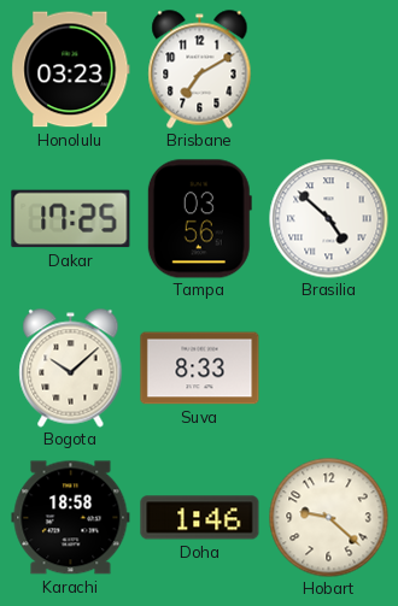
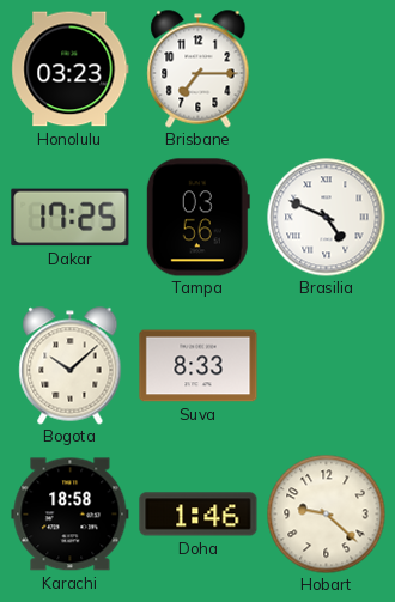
Brisbane: 7:10 -> 7:15 (199, 69)
Brasilia: 4:52 -> 4:49 (327, 218)
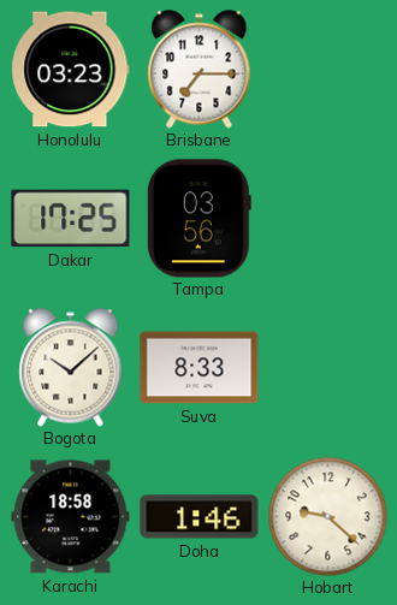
Brasilia: 4:49 -> none (327, 218)
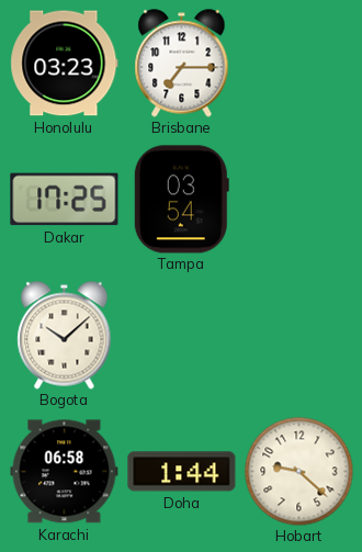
Tampa: 03:56 -> 03:54 (181, 200)
Suva: 8:33 -> none (200, 368)
Karachi: 18:58 -> 06:58 (65, 472)
Doha: 1:46 -> 1:44 (182, 472)
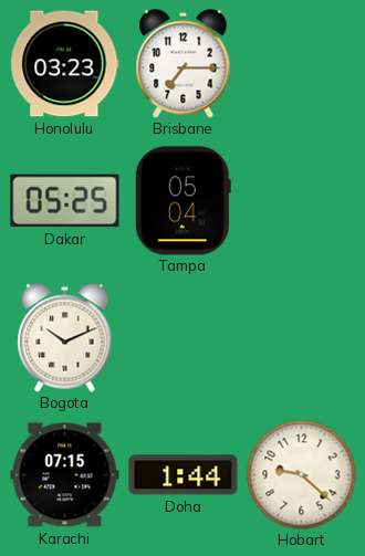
Dakar: 17:25 -> 05:25 (65, 201)
Tampa: 03:54 -> 05:04 (182, 201)
Bogota: 10:08 -> 10:11 (65, 338)
Karachi: 06:58 -> 07:15 (65, 475)
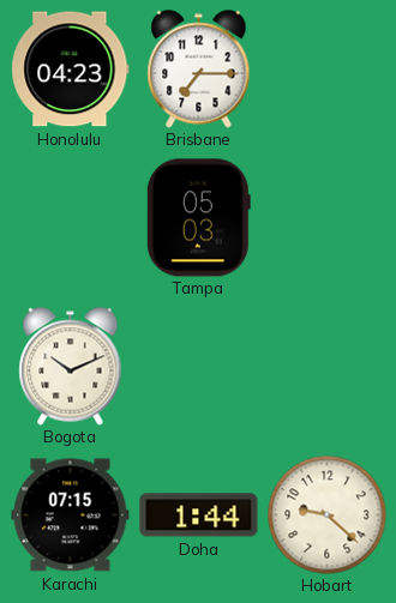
Honolulu: 03:23 -> 04:23 (71, 70)
Dakar: 05:25 -> none (65, 201)
Tampa: 05:04 -> 05:03 (198, 218)
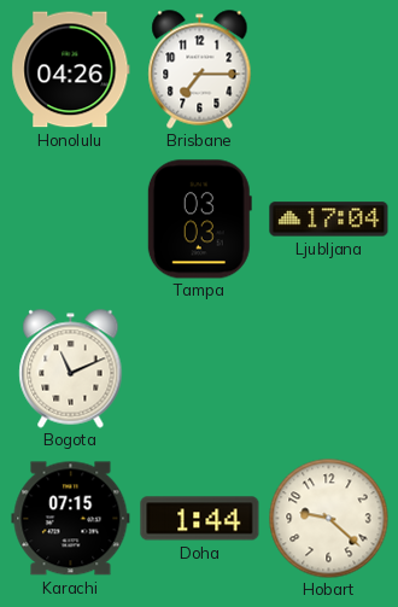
Honolulu: 04:23 -> 04:26 (71, 70)
Tampa: 05:03 -> 03:03 (199, 220)
Ljubljana: none -> 17:04 (329, 220)
Bogota: 10:11 -> 11:11 (71, 369)
